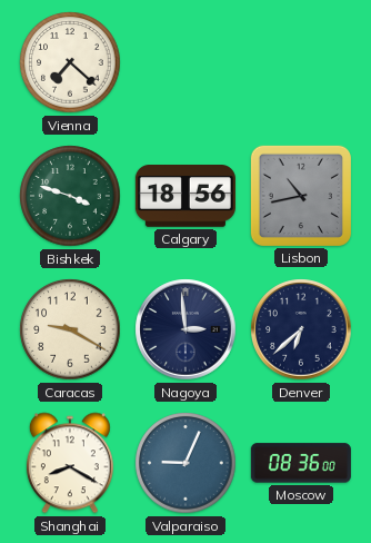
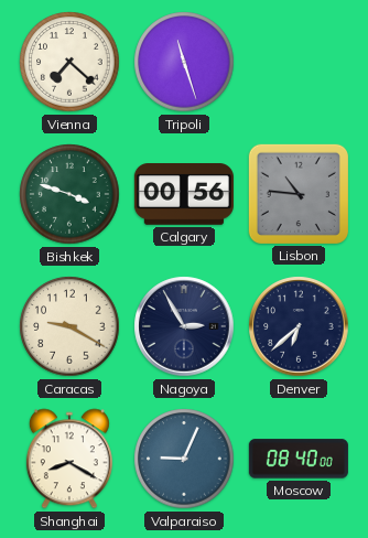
Tripoli: none -> 11:27 (184, 62)
Calgary: 18:56 -> 00:56 (184, 194)
Lisbon: 10:43 -> 10:46 (299, 194)
Nagoya: 2:59 -> 2:55 (184, 326)
Moscow: 08:36 -> 08:40 (299, 459)
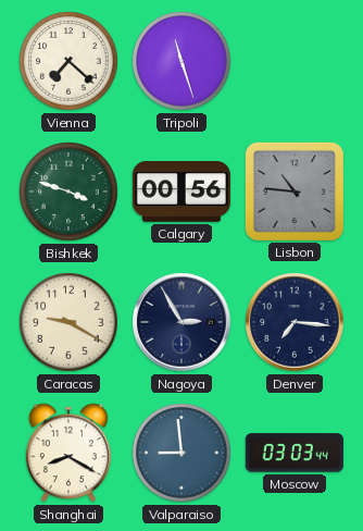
Denver: 6:38 -> 7:16 (295, 322)
Valparaiso: 9:04 -> 8:59 (181, 453)
Moscow: 08:40 -> 03:03 (295, 453)
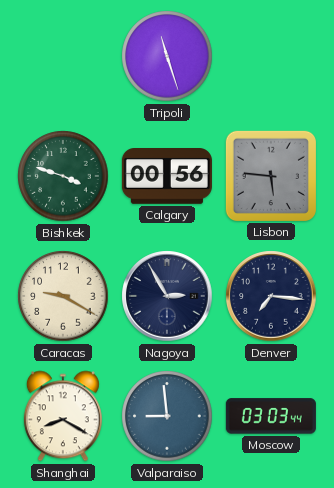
Vienna: 7:22 -> none (68, 61)
Lisbon: 10:46 -> 5:46 (271, 176)
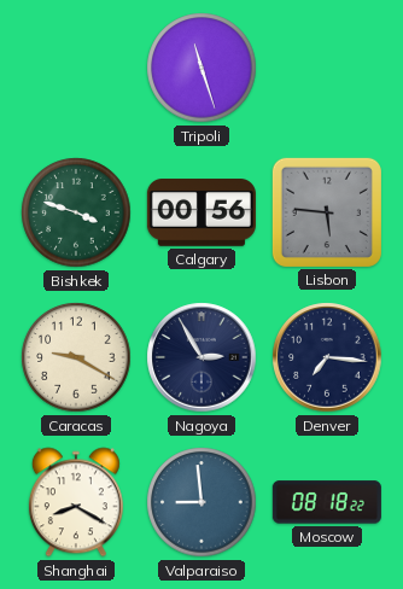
Moscow: 03:03 -> 08:18 (327, 502)
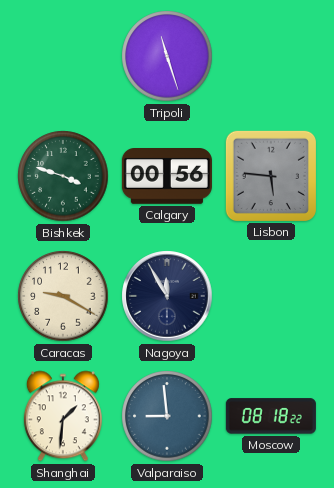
Nagoya: 2:55 -> 11:55 (167, 296)
Denver: 7:16 -> none (327, 357)
Shanghai: 8:20 -> 1:31 (63, 416)
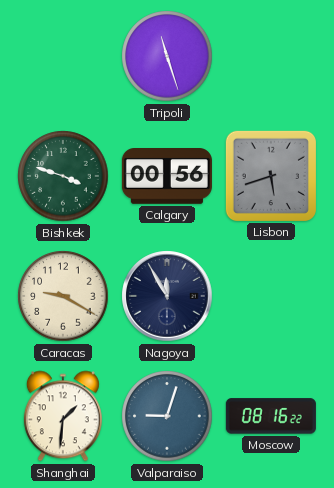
Lisbon: 5:46 -> 5:42 (271, 176)
Valparaiso: 8:59 -> 9:03 (167, 416)
Moscow: 08:18 -> 08:16 (271, 416)
